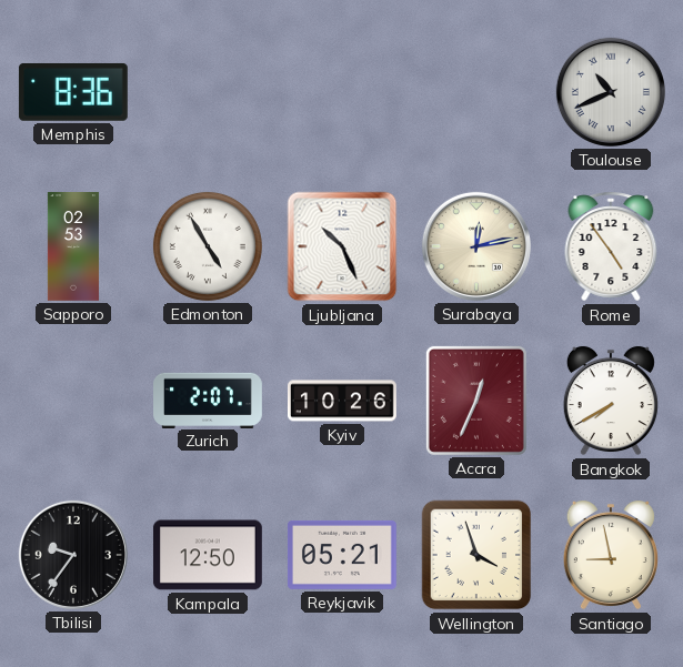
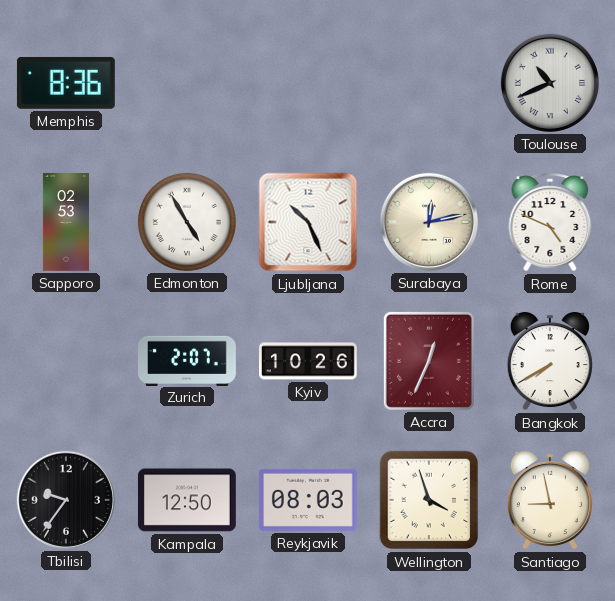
Rome: 4:54 -> 4:49 (550, 222)
Reykjavik: 05:21 -> 08:03 (308, 500)
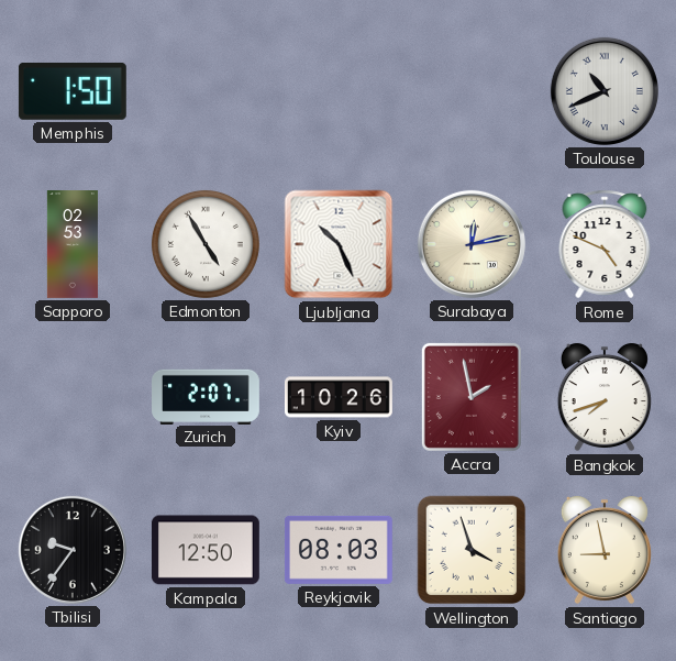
Memphis: 8:36 -> 1:50 (73, 91)
Accra: 12:34 -> 1:58 (472, 397)
Bangkok: 7:40 -> 7:42 (605, 397)
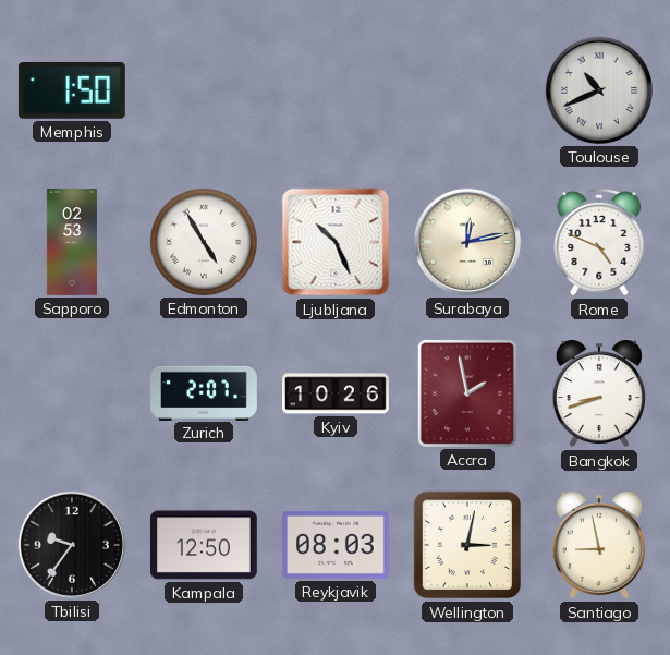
Bangkok: 7:42 -> 8:42 (599, 393)
Wellington: 3:57 -> 3:02 (467, 545)
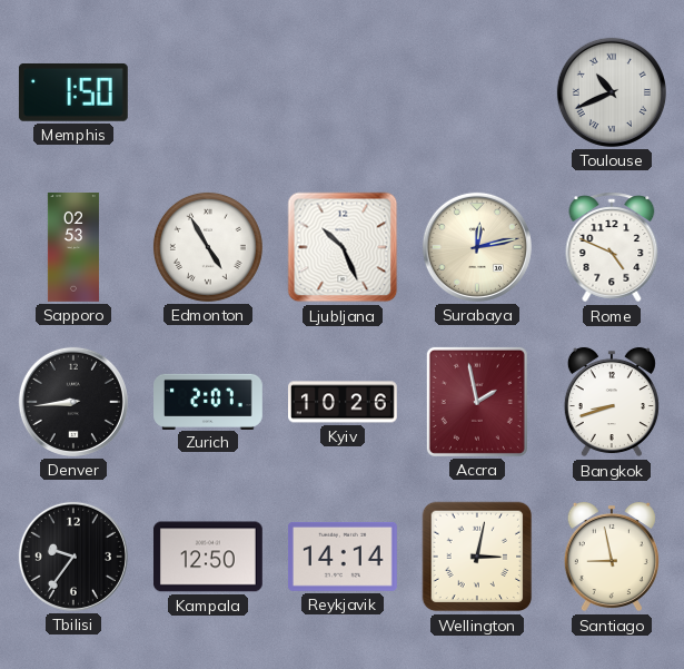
Denver: none -> 8:44 (73, 402)
Reykjavik: 08:03 -> 14:14 (343, 557)
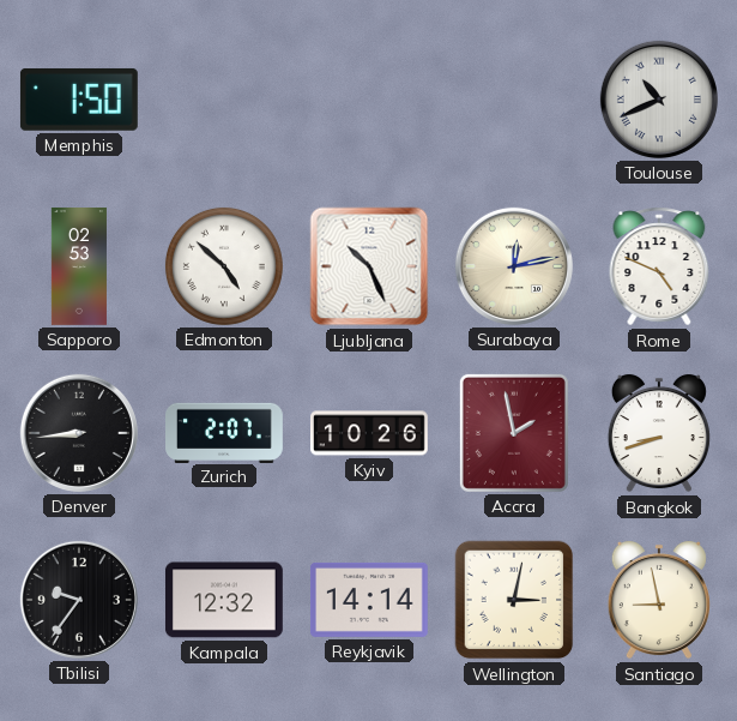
Edmonton: 4:55 -> 4:52 (224, 266)
Kampala: 12:50 -> 12:32 (224, 600)
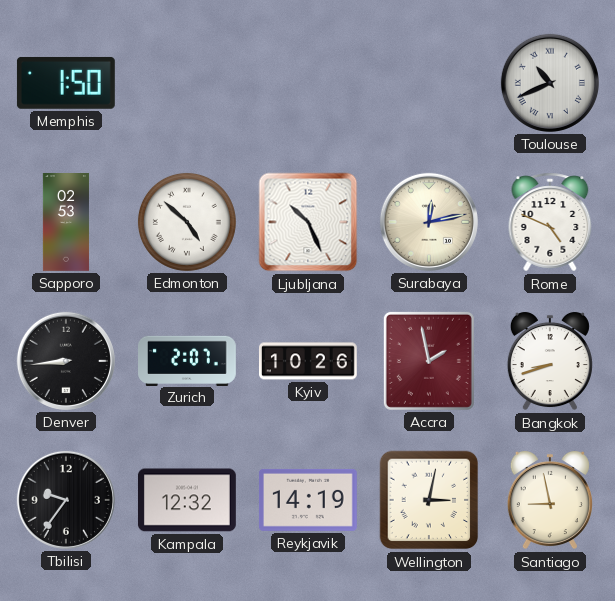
Reykjavik: 14:14 -> 14:19 (308, 500)
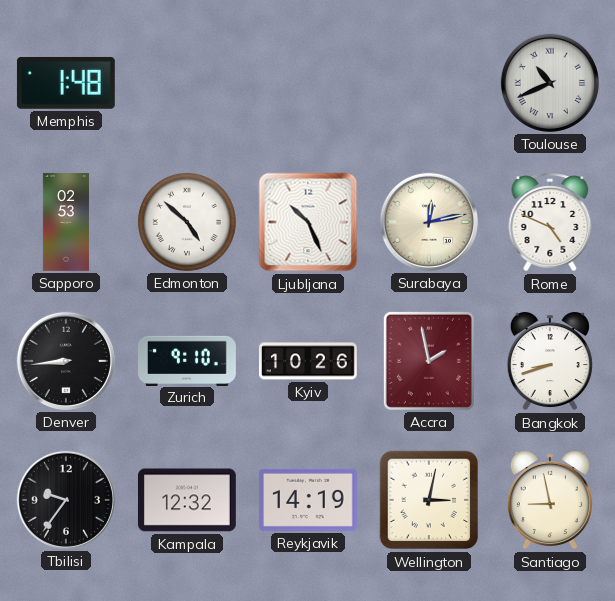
Memphis: 1:50 -> 1:48 (66, 83)
Zurich: 2:07 -> 9:10 (188, 360)
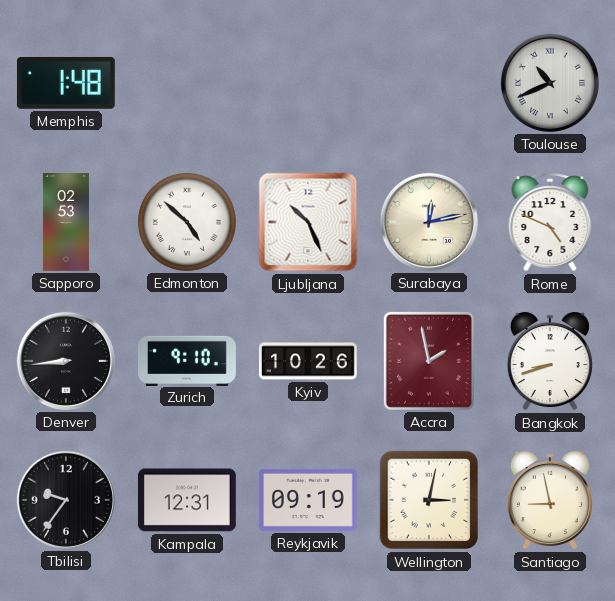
Kampala: 12:32 -> 12:31 (187, 500)
Reykjavik: 14:19 -> 09:19 (308, 500)
